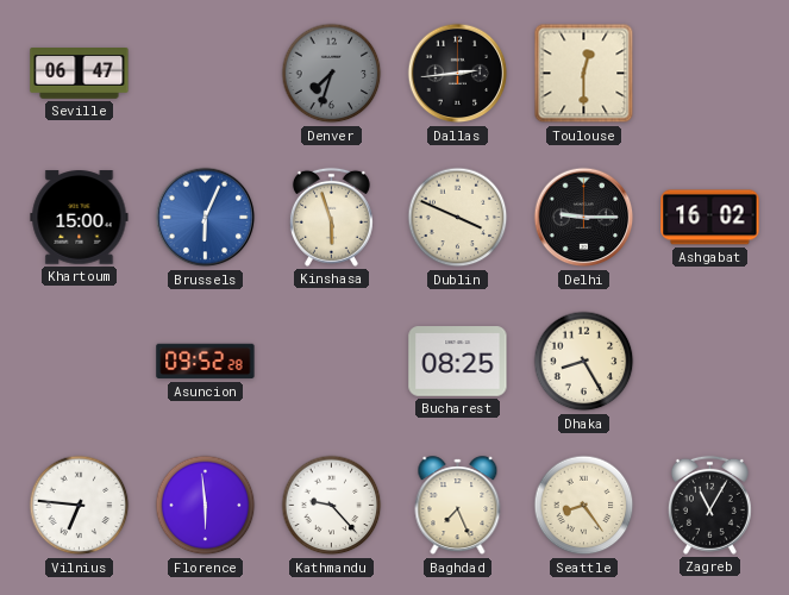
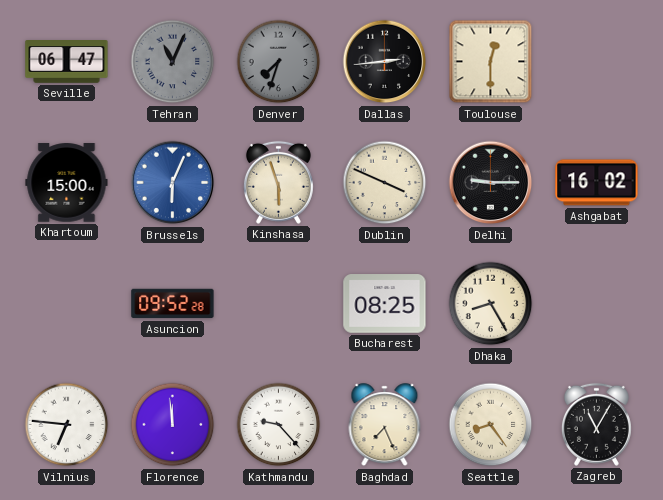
Tehran: none -> 11:04 (173, 62)
Florence: 5:59 -> 11:59 (173, 425)
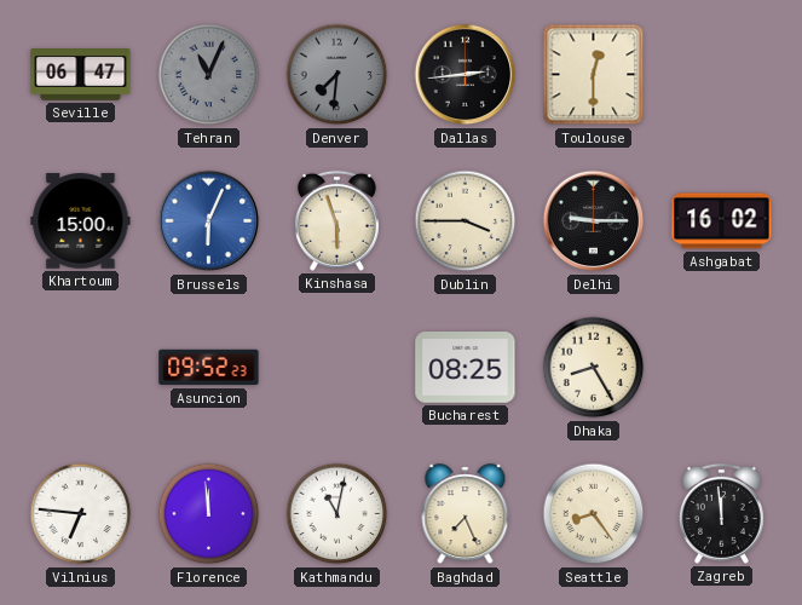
Denver: 7:33 -> 7:31 (337, 75)
Dublin: 3:49 -> 3:45 (466, 221)
Asuncion: 09:52:28 -> 09:52:23 (209, 368)
Kathmandu: 9:23 -> 11:02 (337, 514)
Zagreb: 11:05 -> 11:59 (721, 513)
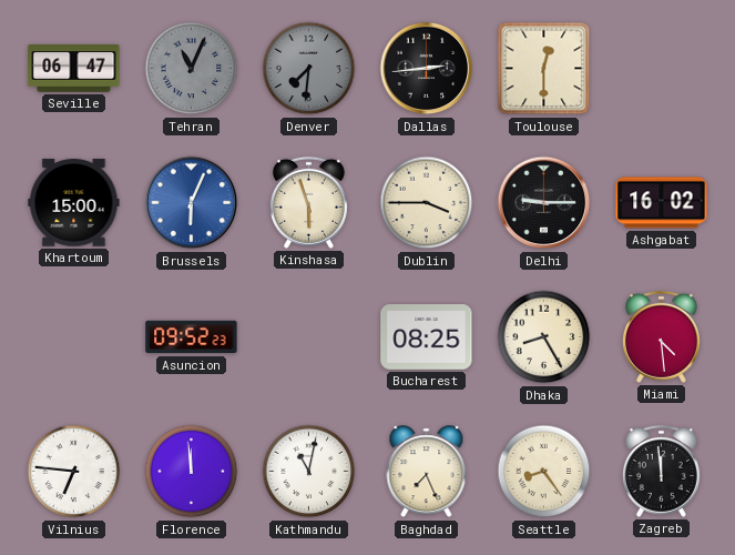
Miami: none -> 4:29 (661, 336)
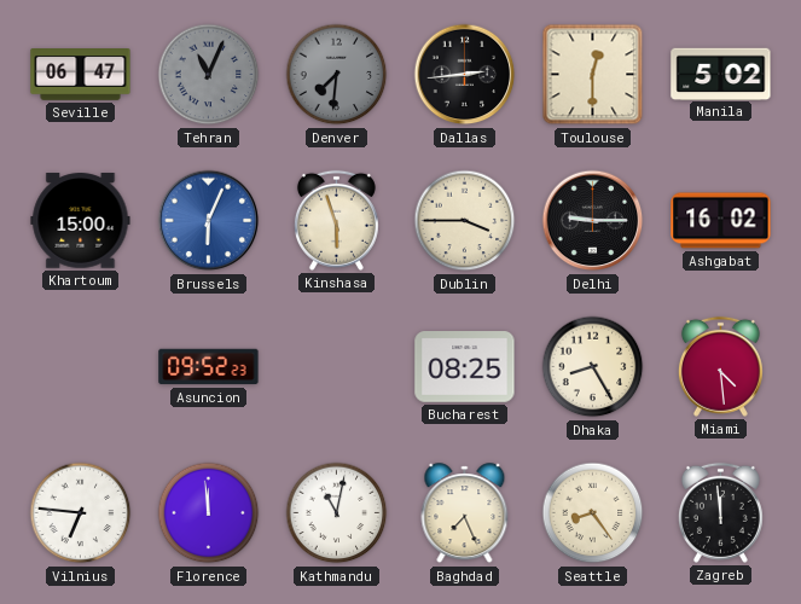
Manila: none -> 5:02 (721, 74)
